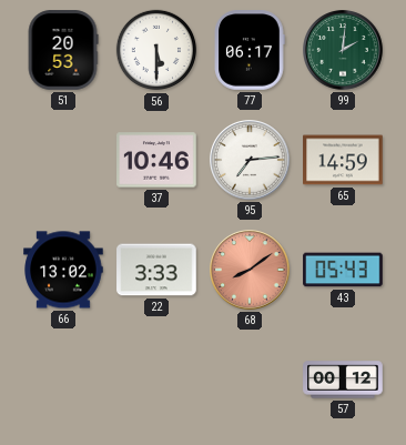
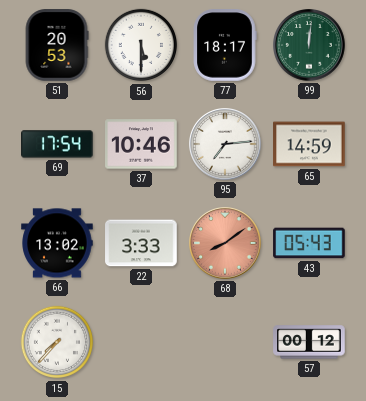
77: 06:17 -> 18:17 (225, 45)
99: 2:01 -> 12:01 (310, 46)
69: none -> 17:54 (57, 144)
15: none -> 7:37 (57, 342)
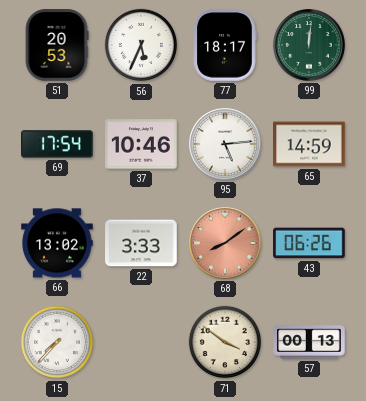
56: 5:30 -> 5:34 (141, 45)
95: 7:14 -> 5:14 (226, 145)
43: 05:43 -> 06:26 (309, 243)
71: none -> 3:51 (225, 342)
57: 00:12 -> 00:13 (309, 342)
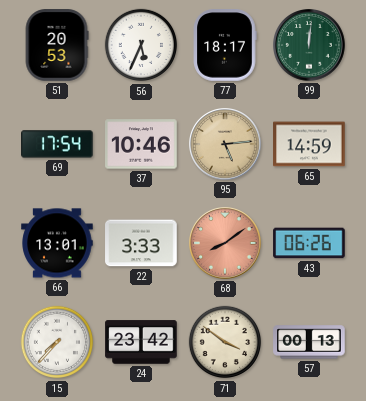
95 dial: white -> champagne (226, 145)
66: 13:02 -> 13:01 (57, 243)
24: none -> 23:42 (141, 342)
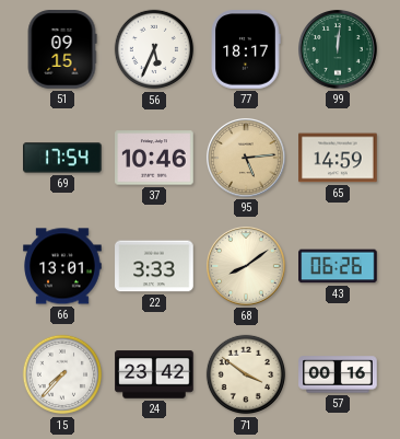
51: 20:53 -> 09:15 (62, 49)
68 dial: salmon -> cream (247, 267)
57: 00:13 -> 00:16 (338, 374)
